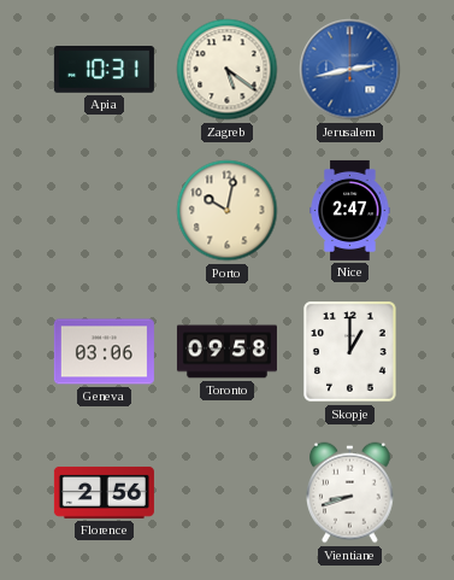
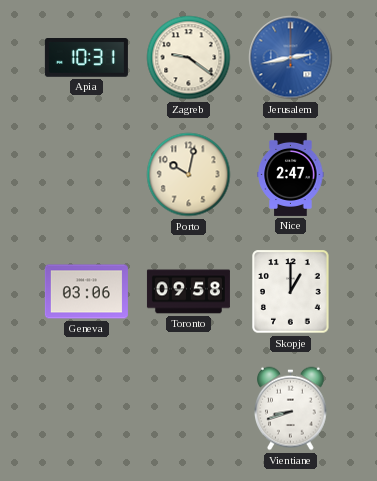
Zagreb: 5:21 -> 9:21 (189, 58)
Florence: 2:56 -> none (104, 492)
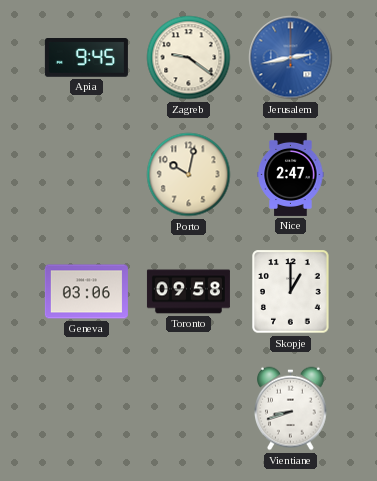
Apia: 10:31 -> 9:45 (86, 58)
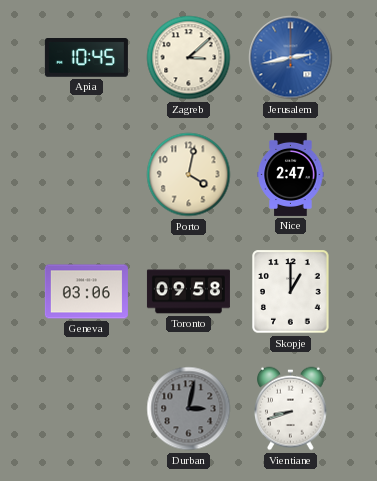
Apia: 9:45 -> 10:45 (86, 58)
Zagreb: 9:21 -> 3:08 (189, 58)
Porto: 10:02 -> 4:02 (189, 175)
Durban: none -> 3:02 (189, 409)
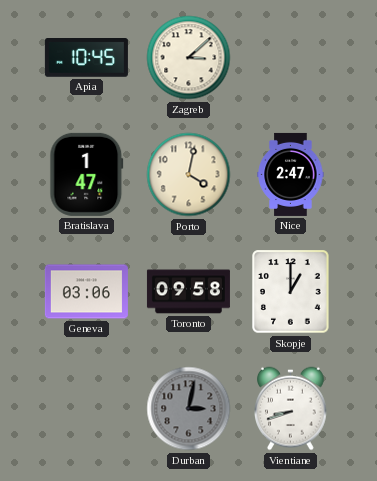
Jerusalem: 2:43 -> none (291, 58)
Bratislava: none -> 1:47 (87, 174)
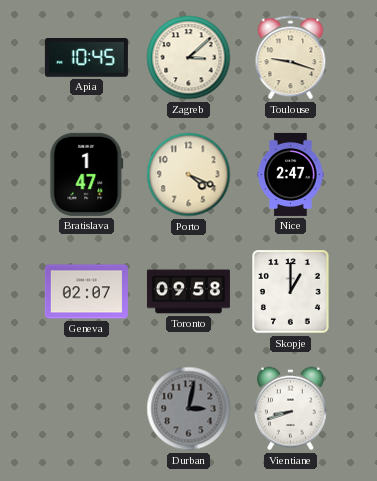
Toulouse: none -> 9:18 (291, 58)
Porto: 4:02 -> 4:19 (189, 175)
Geneva: 03:06 -> 02:07 (86, 292)
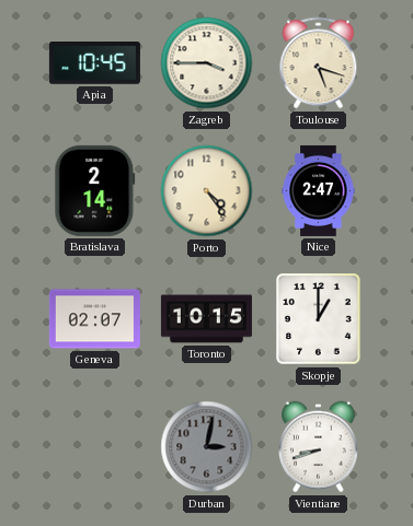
Zagreb: 3:08 -> 3:45 (207, 63)
Toulouse: 9:18 -> 5:18 (319, 63)
Bratislava: 1:47 -> 2:14 (95, 190)
Porto: 4:19 -> 4:24 (207, 191)
Toronto: 09:58 -> 10:15 (206, 319)
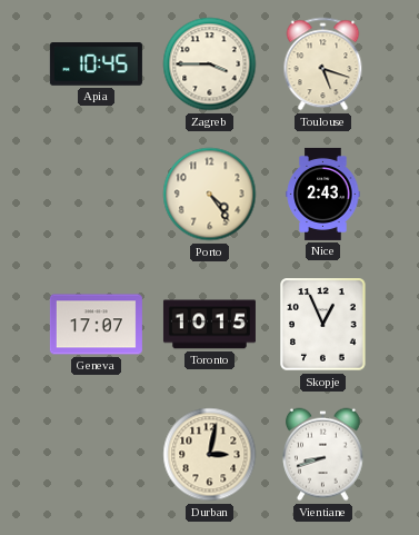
Bratislava: 2:14 -> none (95, 190)
Nice: 2:47 -> 2:43 (323, 194)
Geneva: 02:07 -> 17:07 (96, 325)
Skopje: 1:00 -> 12:56 (323, 325)
Durban dial: grey -> cream (210, 455)
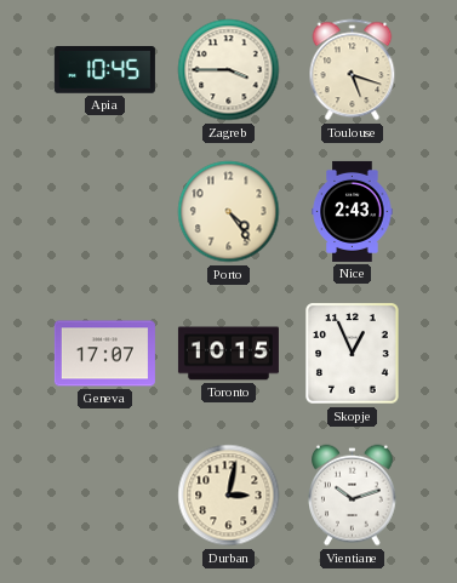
Vientiane: 8:42 -> 10:12 (353, 496)
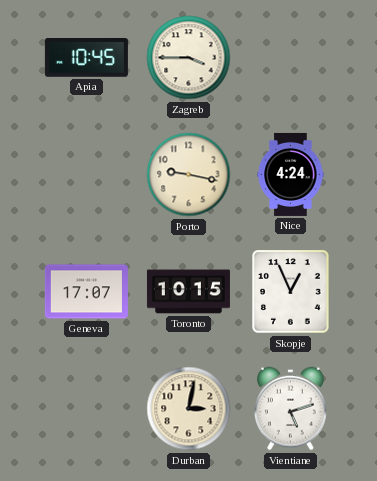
Toulouse: 5:18 -> none (353, 70)
Porto: 4:24 -> 9:17 (189, 175)
Nice: 2:43 -> 4:24 (291, 174)
Vientiane: 10:12 -> 5:12 (291, 409)
